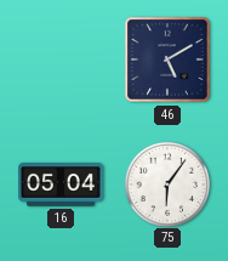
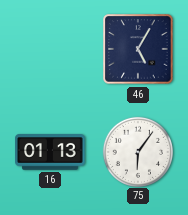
46: 5:10 -> 5:05 (138, 49)
16: 05:04 -> 01:13 (51, 152)
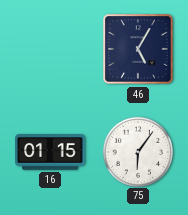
16: 01:13 -> 01:15 (51, 152)
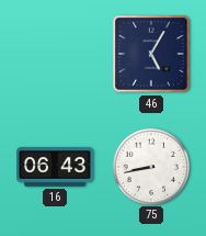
16: 01:15 -> 06:43 (56, 167)
75: 6:06 -> 8:43 (150, 166)
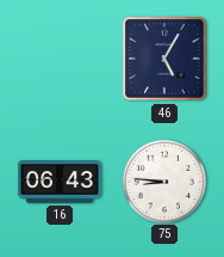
75: 8:43 -> 8:46 (163, 180)
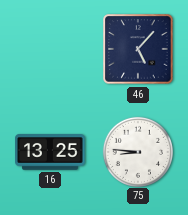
46: 5:05 -> 5:07 (138, 49)
16: 06:43 -> 13:25 (51, 152)
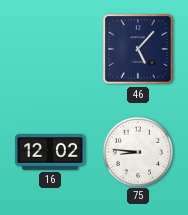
16: 13:25 -> 12:02 (51, 152)
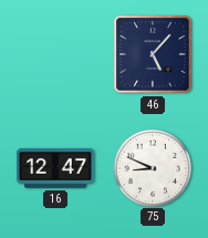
16: 12:02 -> 12:47 (56, 168)
75: 8:46 -> 8:49 (152, 167)
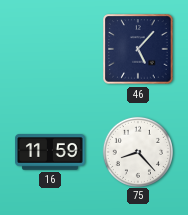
16: 12:47 -> 11:59 (51, 152)
75: 8:49 -> 8:23 (137, 151)
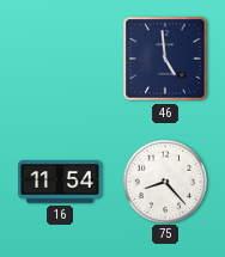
46: 5:07 -> 4:59 (165, 59)
16: 11:59 -> 11:54 (61, 182)
